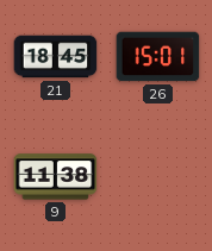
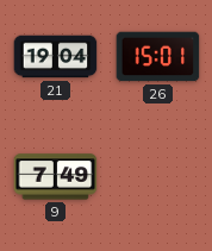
21: 18:45 -> 19:04 (56, 57)
9: 11:38 -> 7:49 (56, 177)
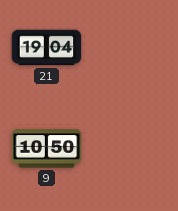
26: 15:01 -> none (158, 57)
9: 7:49 -> 10:50 (47, 149)
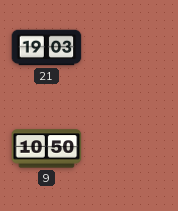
21: 19:04 -> 19:03 (47, 48)
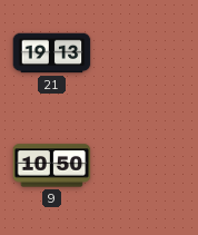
21: 19:03 -> 19:13 (52, 53)
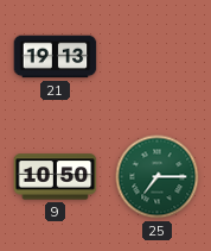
25: none -> 7:15 (158, 177)
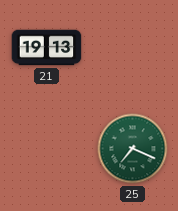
9: 10:50 -> none (56, 177)
25: 7:15 -> 7:19 (133, 149)
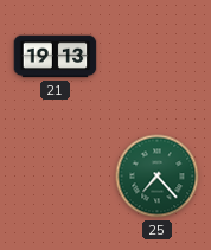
25: 7:19 -> 7:23 (158, 177)
